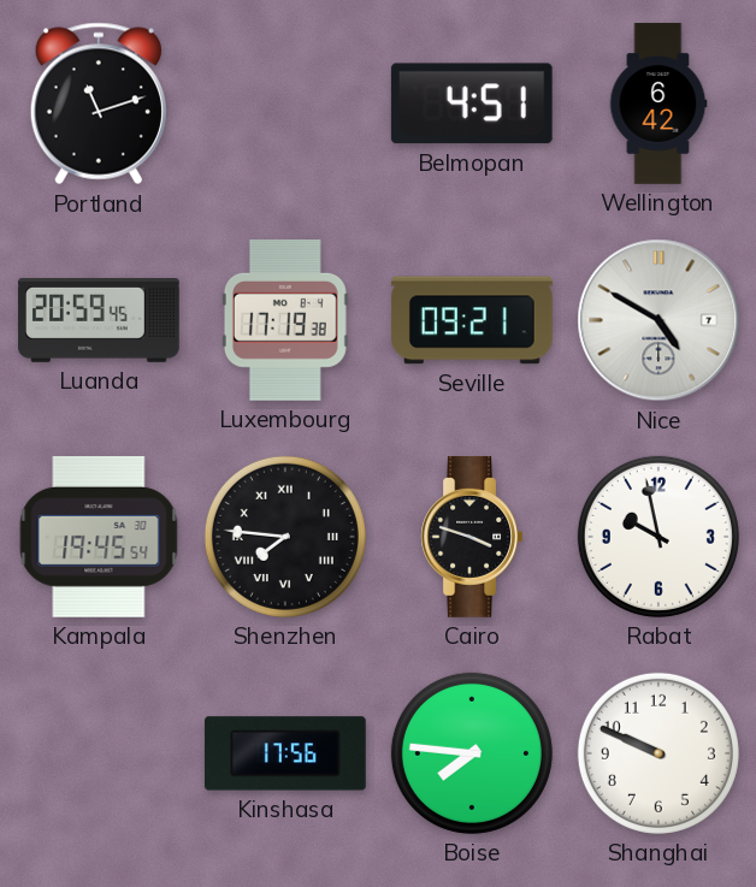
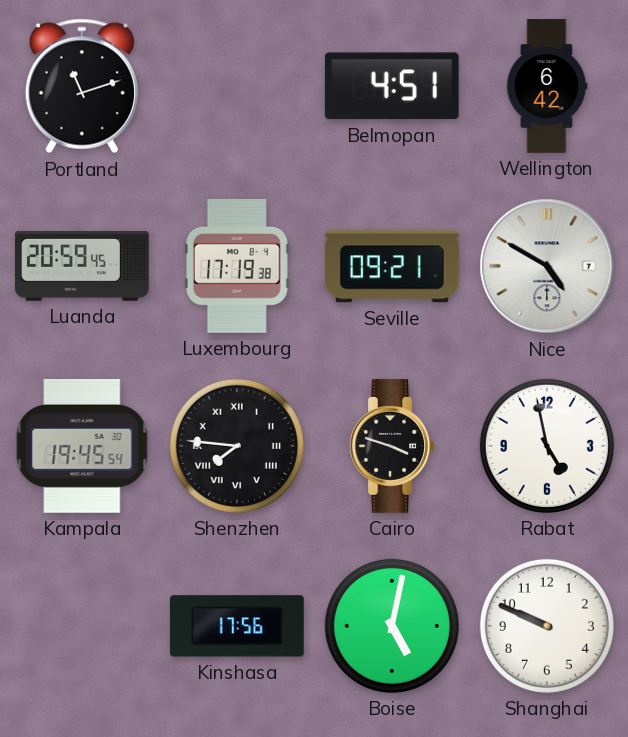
Rabat: 9:58 -> 4:58 (547, 446)
Boise: 7:46 -> 5:02 (392, 626)
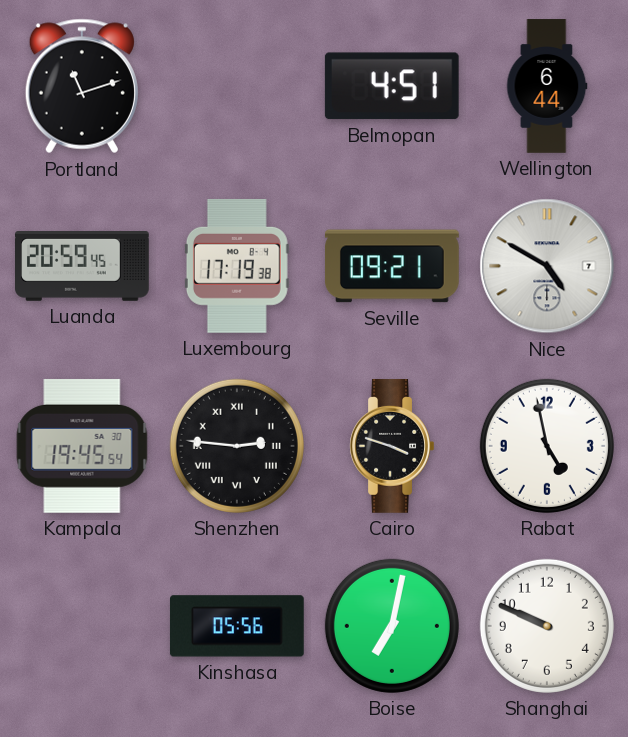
Wellington: 6:42 -> 6:44 (547, 86)
Shenzhen: 7:46 -> 2:46 (237, 446)
Kinshasa: 17:56 -> 05:56 (237, 626)
Boise: 5:02 -> 7:02 (392, 626)
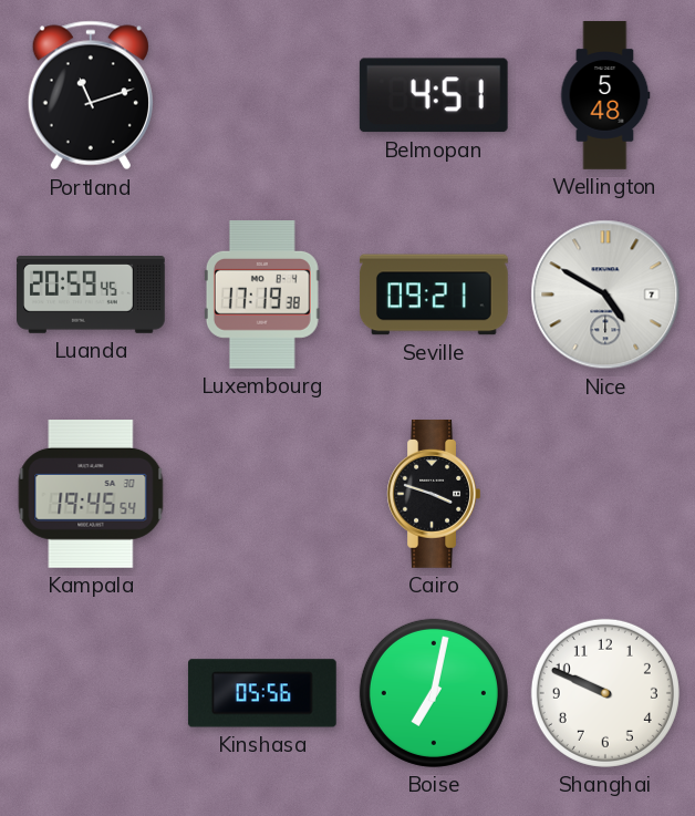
Wellington: 6:44 -> 5:48 (605, 95)
Shenzhen: 2:46 -> none (237, 446)
Rabat: 4:58 -> none (547, 446)
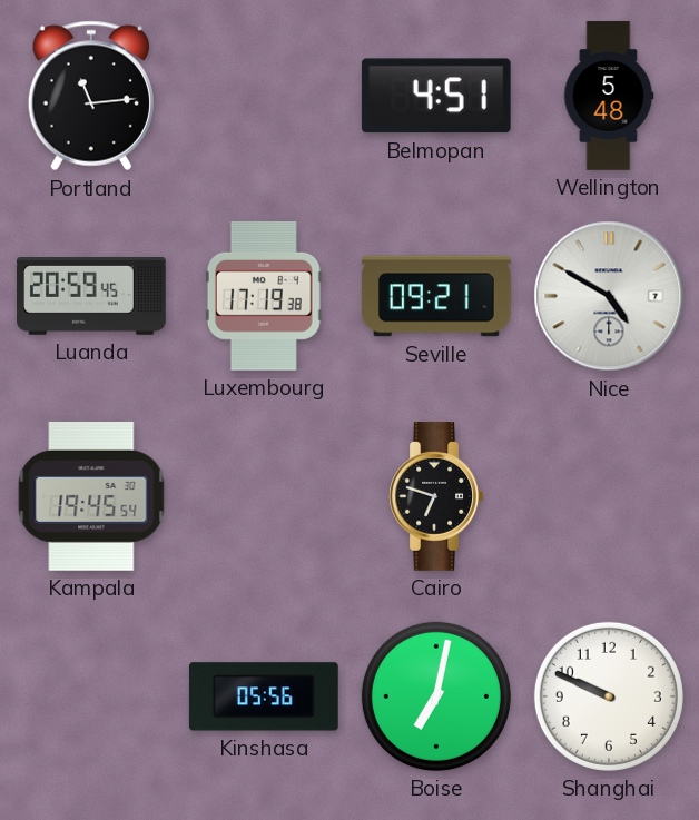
Portland: 11:12 -> 11:14 (91, 96)
Cairo: 3:48 -> 6:48 (436, 497)
